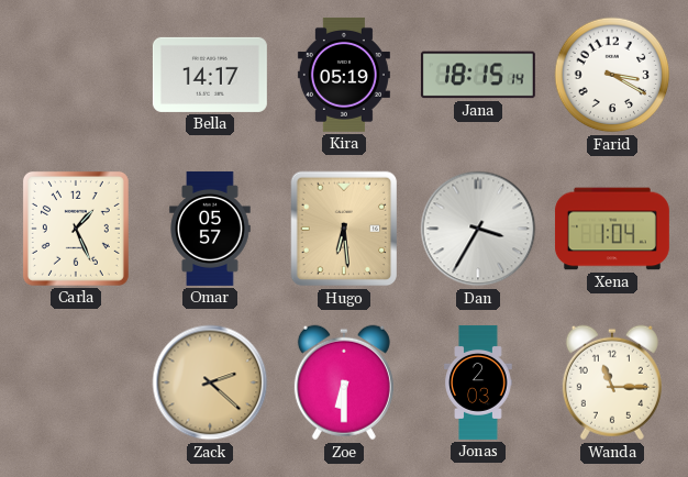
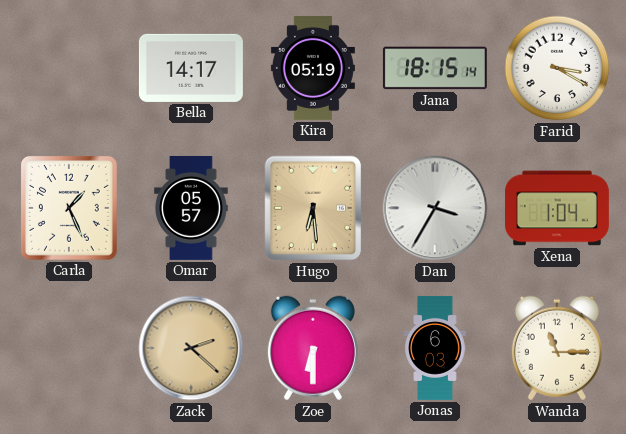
Jonas: 2:03 -> 6:03 (435, 348)
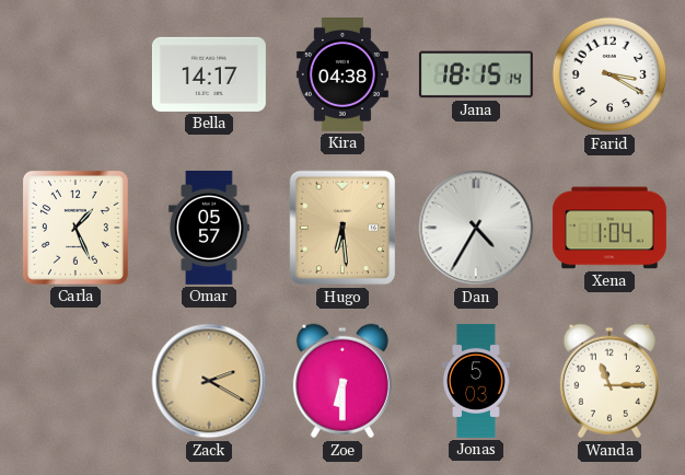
Kira: 05:19 -> 04:38 (342, 74)
Dan: 3:35 -> 4:35 (476, 228)
Zack: 2:22 -> 2:20 (209, 381)
Jonas: 6:03 -> 5:03 (476, 381)
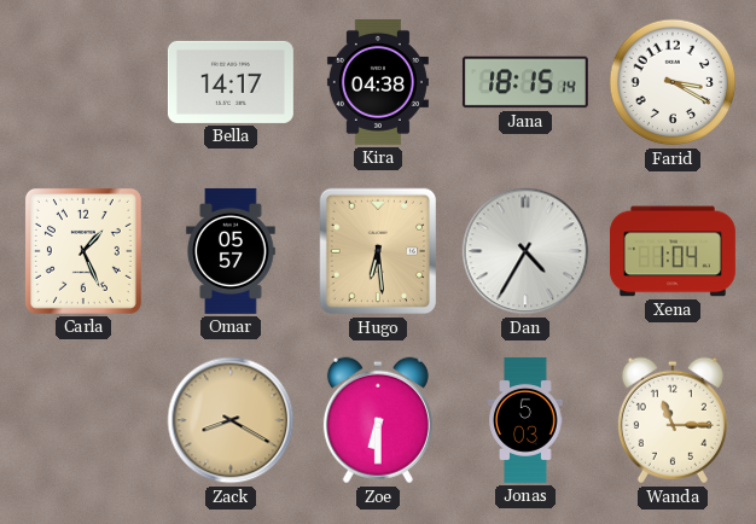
Zack: 2:20 -> 8:20 (231, 420)
